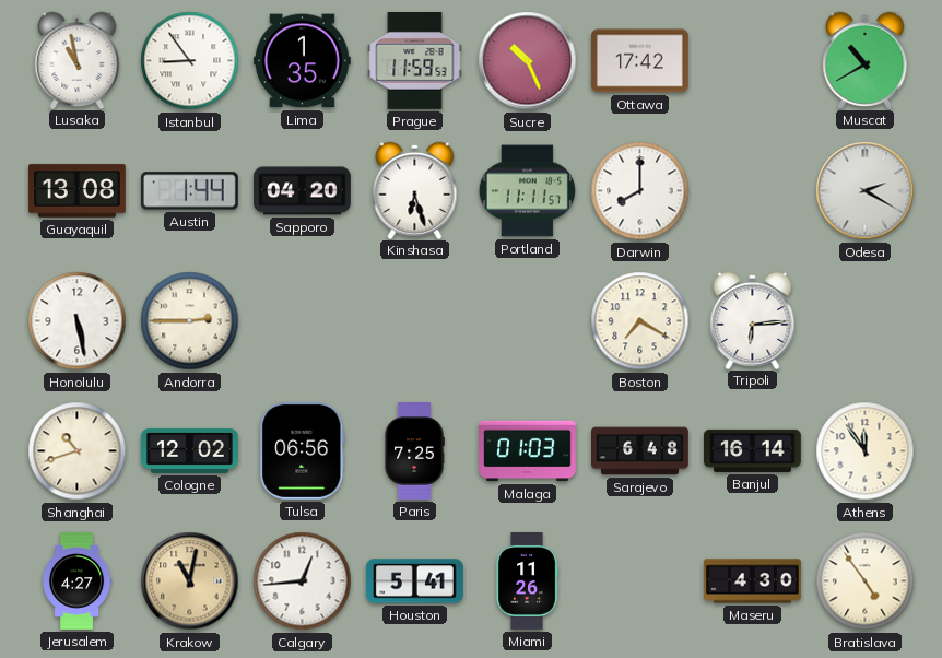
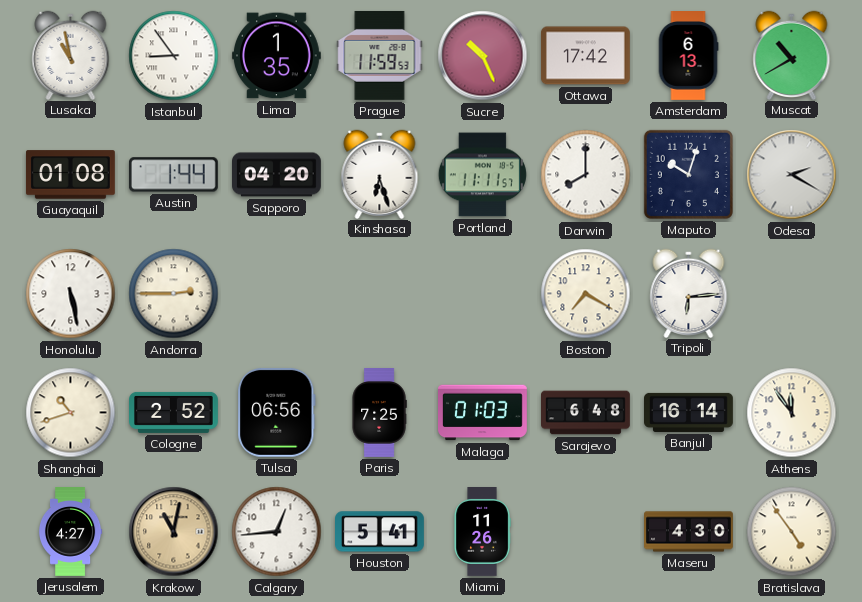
Amsterdam: none -> 6:13 (688, 56)
Guayaquil: 13:08 -> 01:08 (70, 175)
Maputo: none -> 10:03 (688, 174)
Cologne: 12:02 -> 2:52 (174, 412)
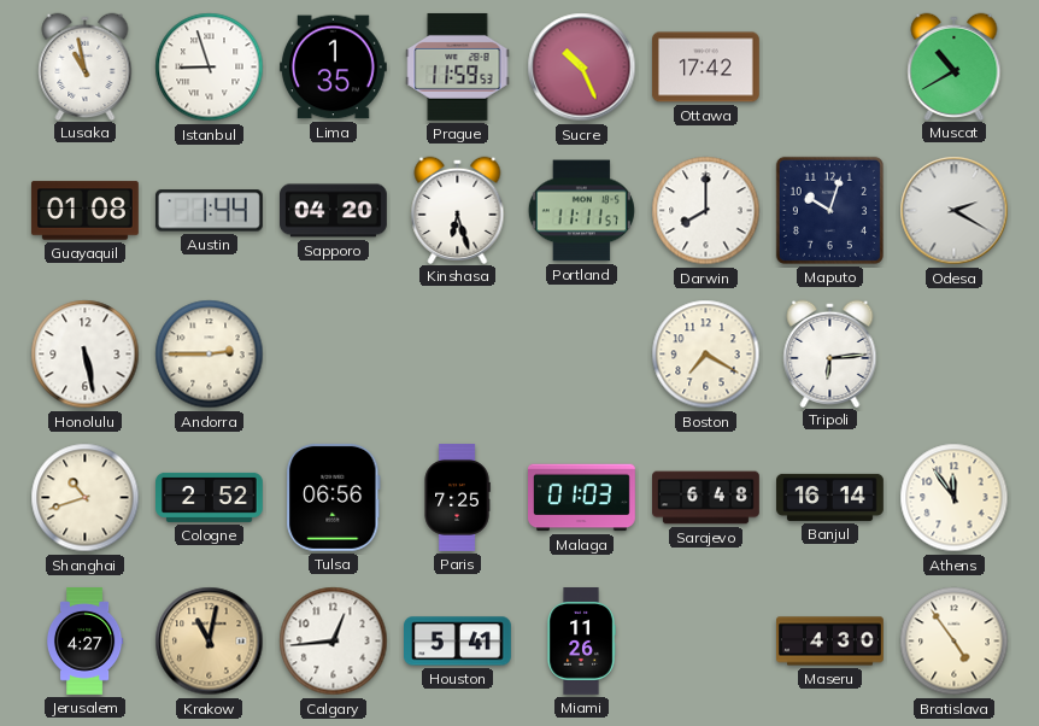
Istanbul: 8:54 -> 8:57 (210, 68)
Amsterdam: 6:13 -> none (688, 56)
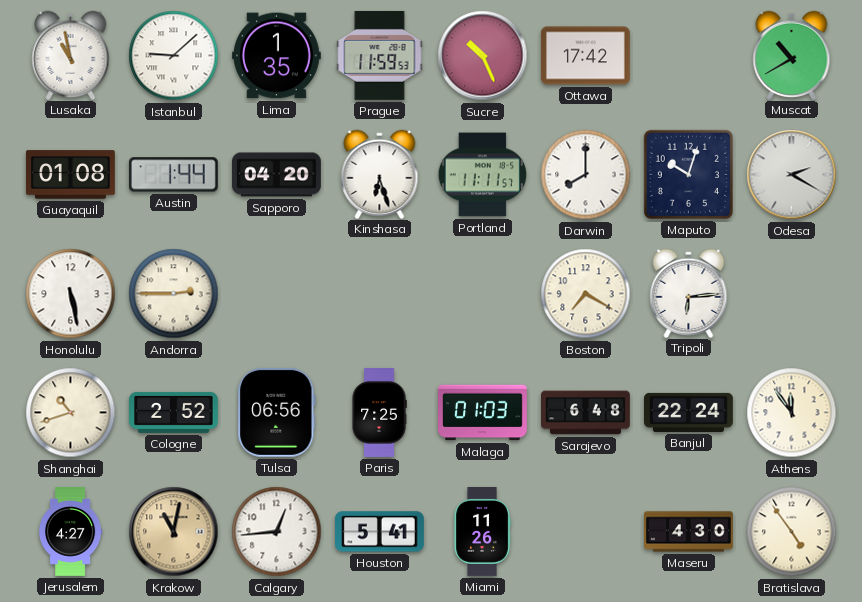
Istanbul: 8:57 -> 9:08 (174, 56)
Banjul: 16:14 -> 22:24 (689, 412)
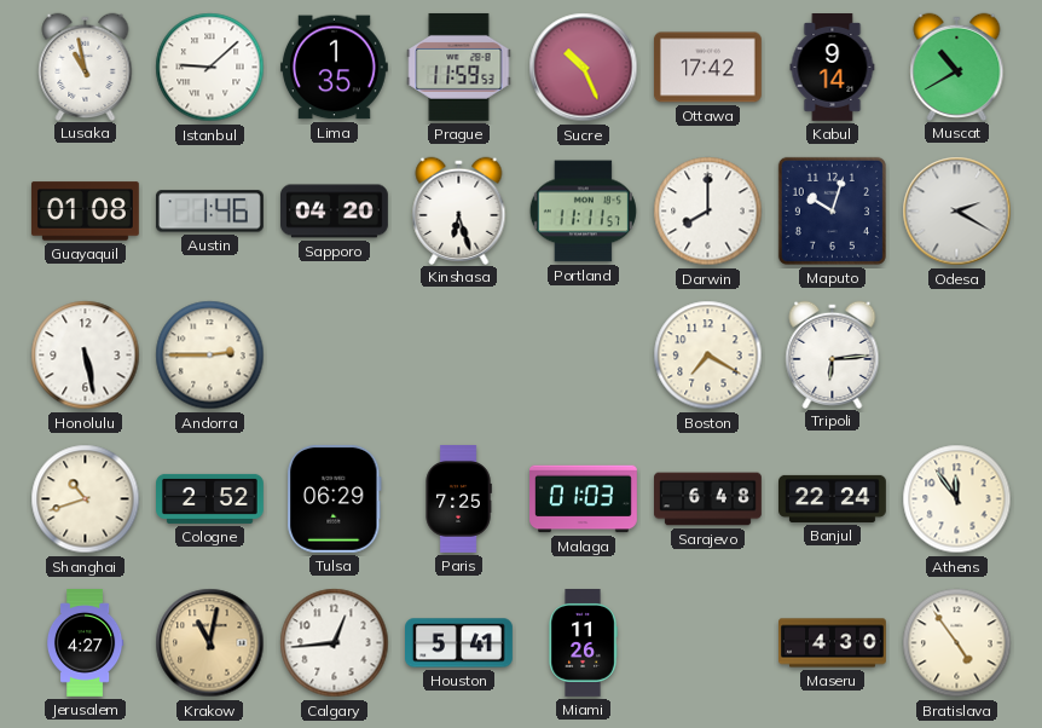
Kabul: none -> 9:14 (833, 68)
Austin: 1:44 -> 1:46 (209, 212)
Tulsa: 06:56 -> 06:29 (335, 498)
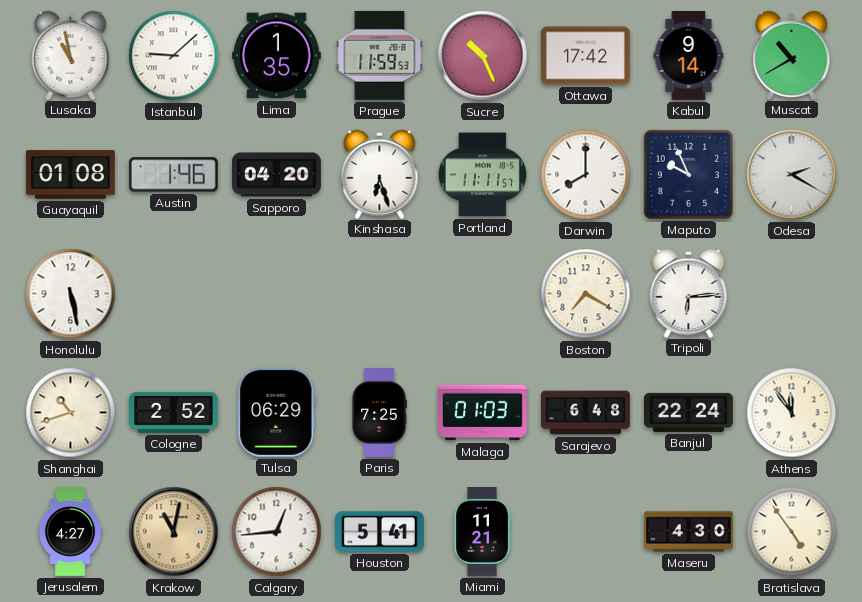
Maputo: 10:03 -> 9:56 (688, 174)
Andorra: 2:45 -> none (210, 356)
Miami: 11:26 -> 11:21 (482, 532)
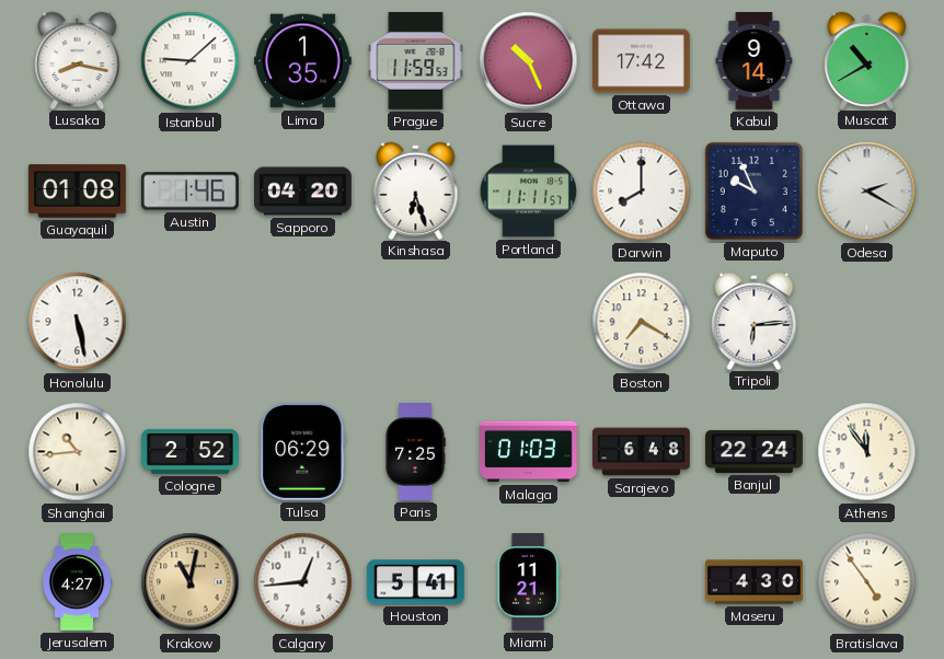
Lusaka: 10:58 -> 8:17 (78, 60)
Shanghai: 10:42 -> 10:44 (78, 452)
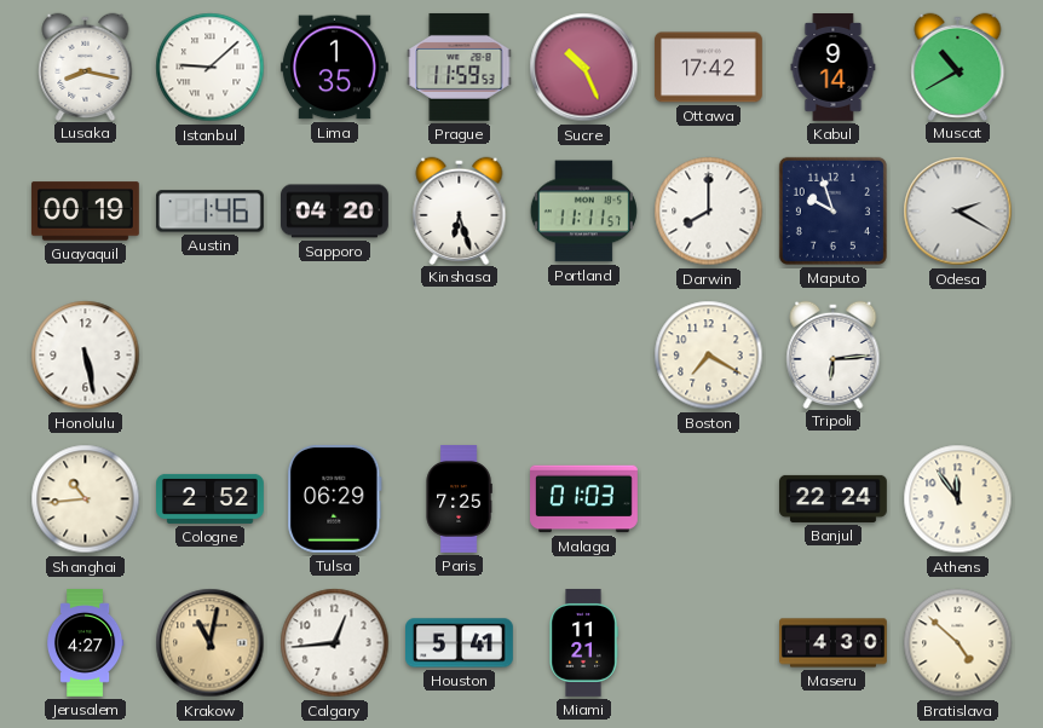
Guayaquil: 01:08 -> 00:19 (85, 212)
Maputo: 9:56 -> 9:57 (832, 210)
Sarajevo: 6:48 -> none (642, 452)
Bratislava: 4:54 -> 4:52 (958, 643)
